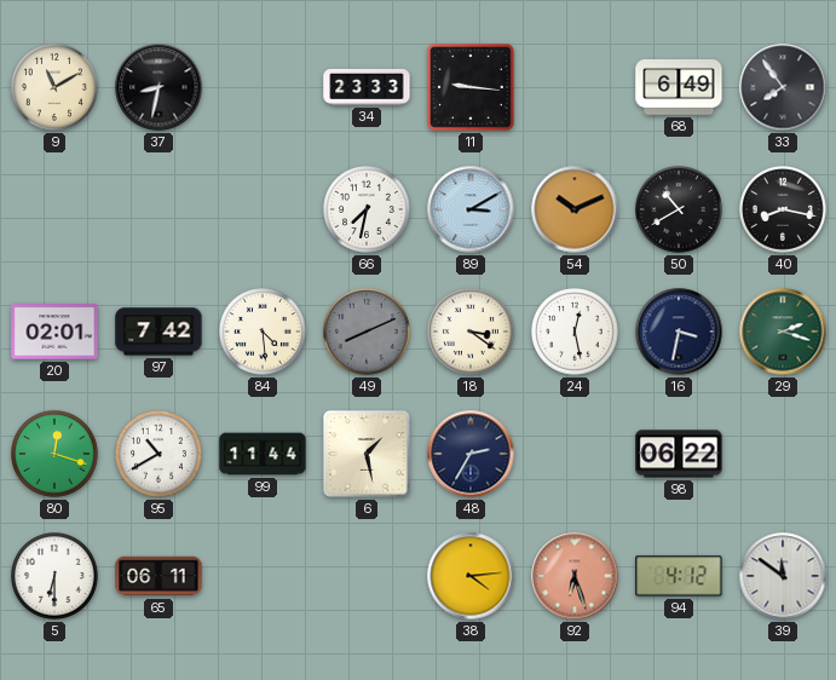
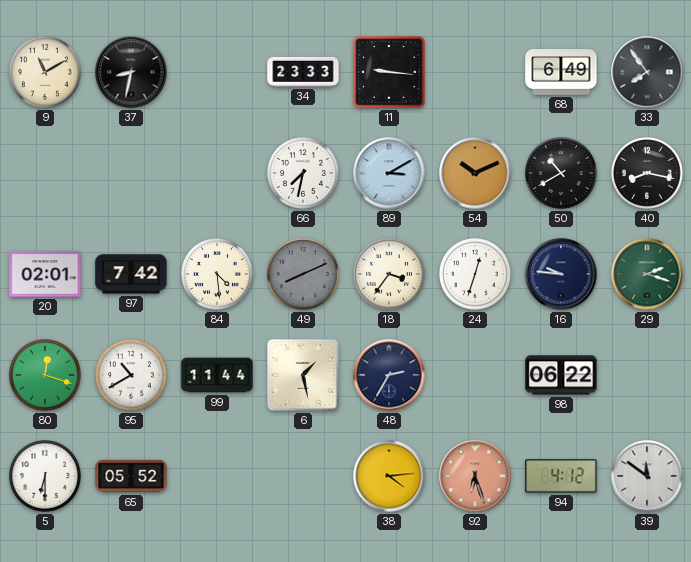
18: 3:21 -> 3:36 (390, 275)
24: 12:28 -> 12:33 (476, 275)
16: 3:32 -> 9:46 (561, 274)
65: 06:11 -> 05:52 (131, 476)
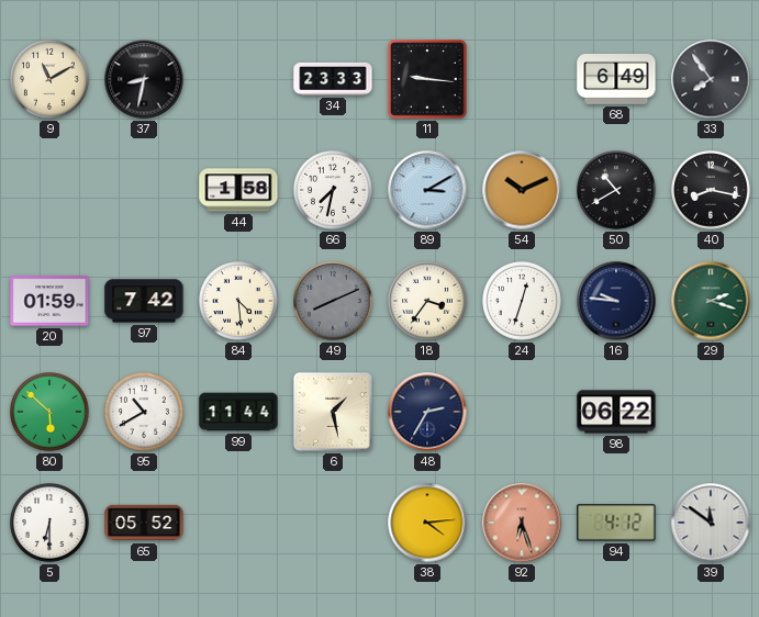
44: none -> 1:58 (238, 190)
20: 02:01 -> 01:59 (49, 301)
80: 12:18 -> 5:52 (51, 413)
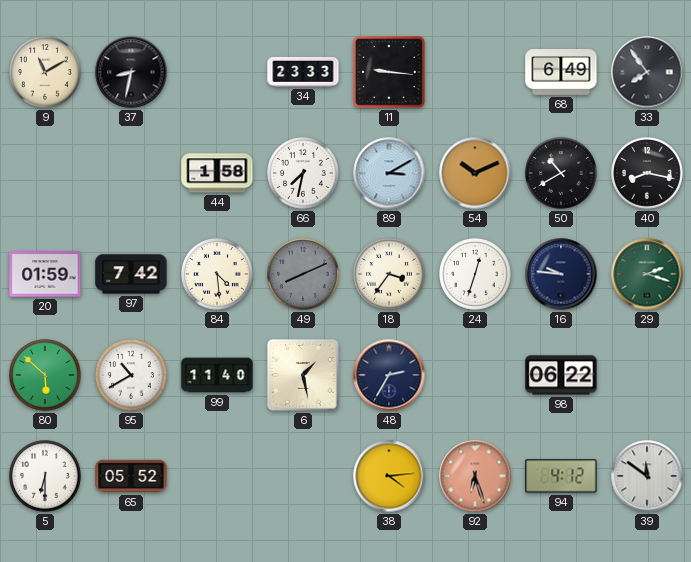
99: 11:44 -> 11:40 (217, 375)
